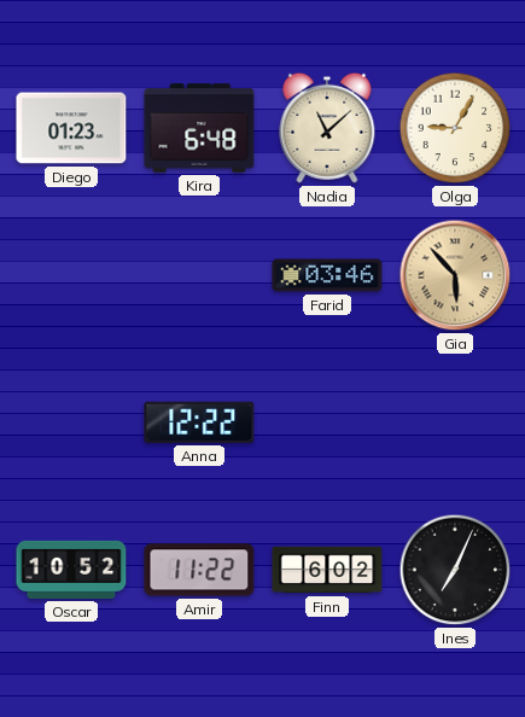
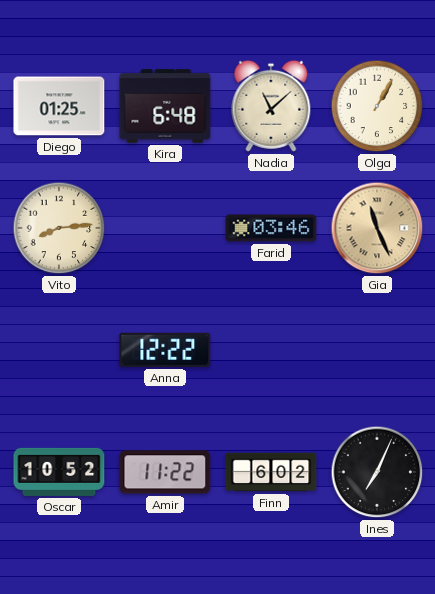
Diego: 01:23 -> 01:25 (59, 106)
Olga: 9:05 -> 1:05 (377, 106)
Vito: none -> 8:14 (59, 228)
Gia: 5:53 -> 11:26 (377, 228)
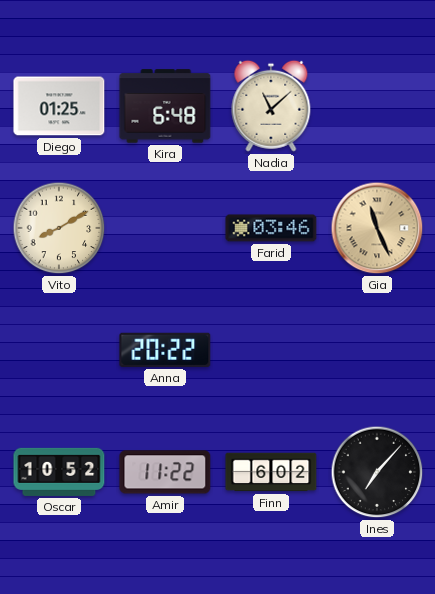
Olga: 1:05 -> none (377, 106)
Vito: 8:14 -> 8:10 (59, 228)
Anna: 12:22 -> 20:22 (165, 350)
Ines: 7:04 -> 7:07 (377, 472)
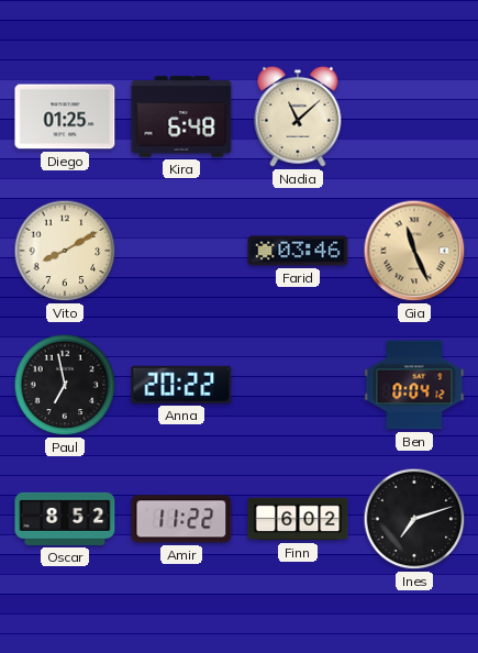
Paul: none -> 6:58 (65, 385)
Ben: none -> 0:04 (414, 385)
Oscar: 10:52 -> 8:52 (65, 519)
Ines: 7:07 -> 7:12 (414, 519)
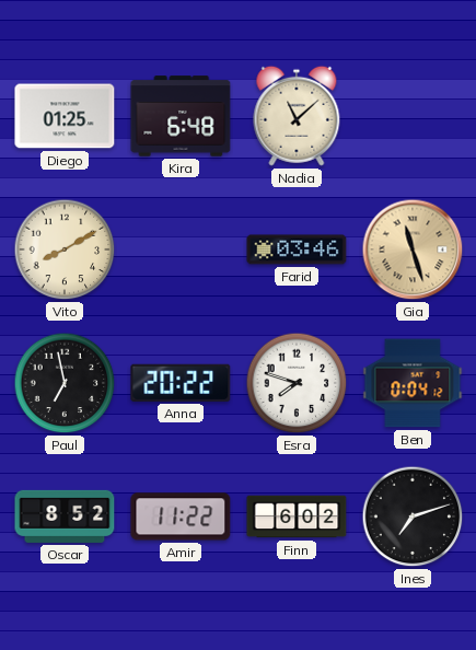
Gia: 11:26 -> 11:27 (413, 249)
Esra: none -> 7:48 (297, 383)
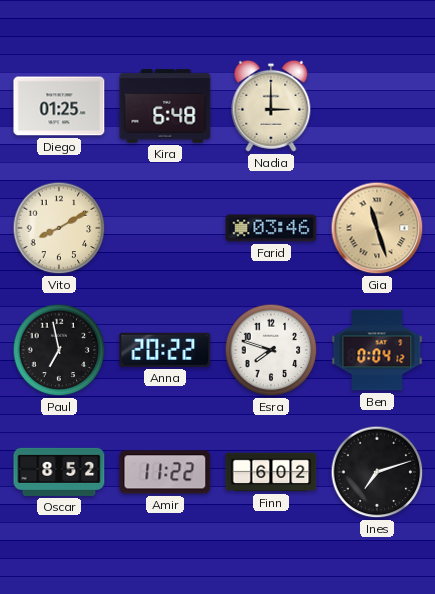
Nadia: 11:08 -> 3:00 (271, 106)
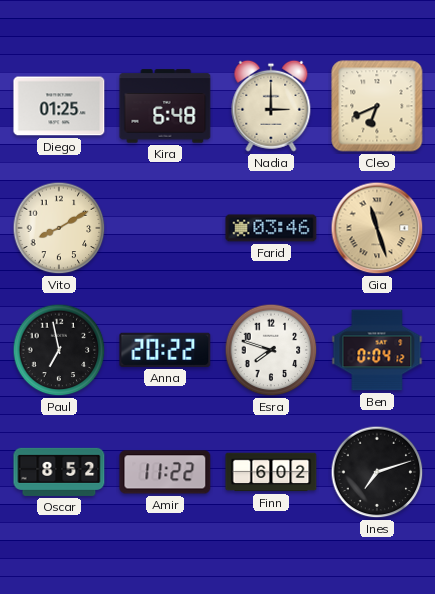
Cleo: none -> 6:41 (377, 106)
